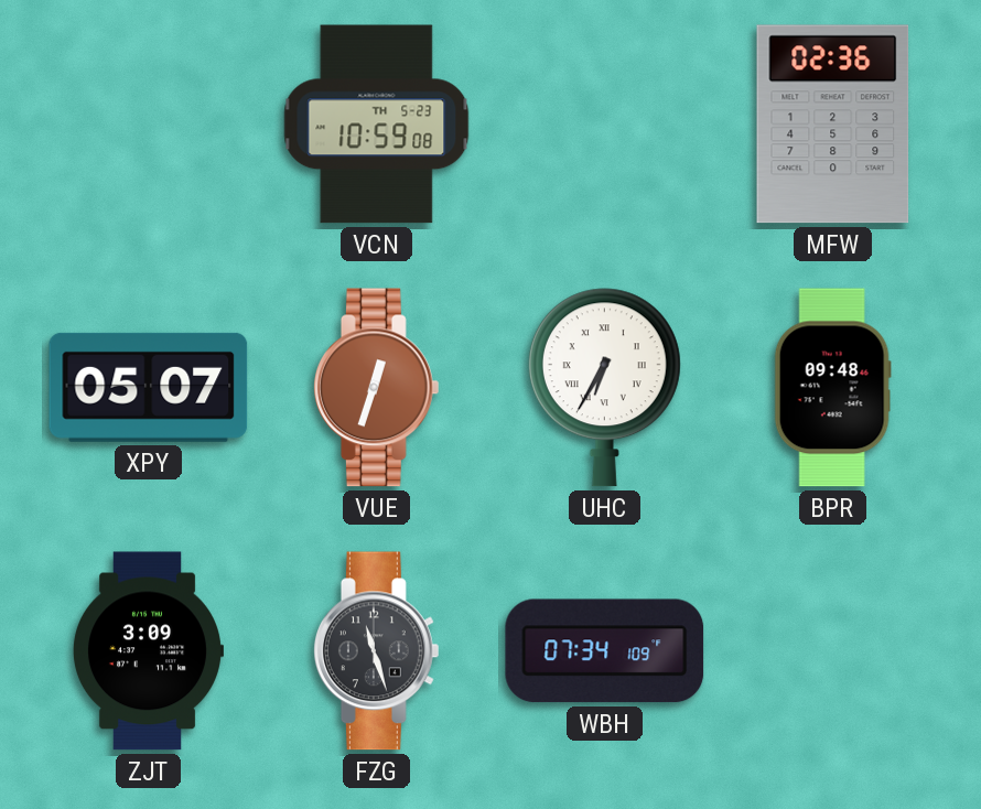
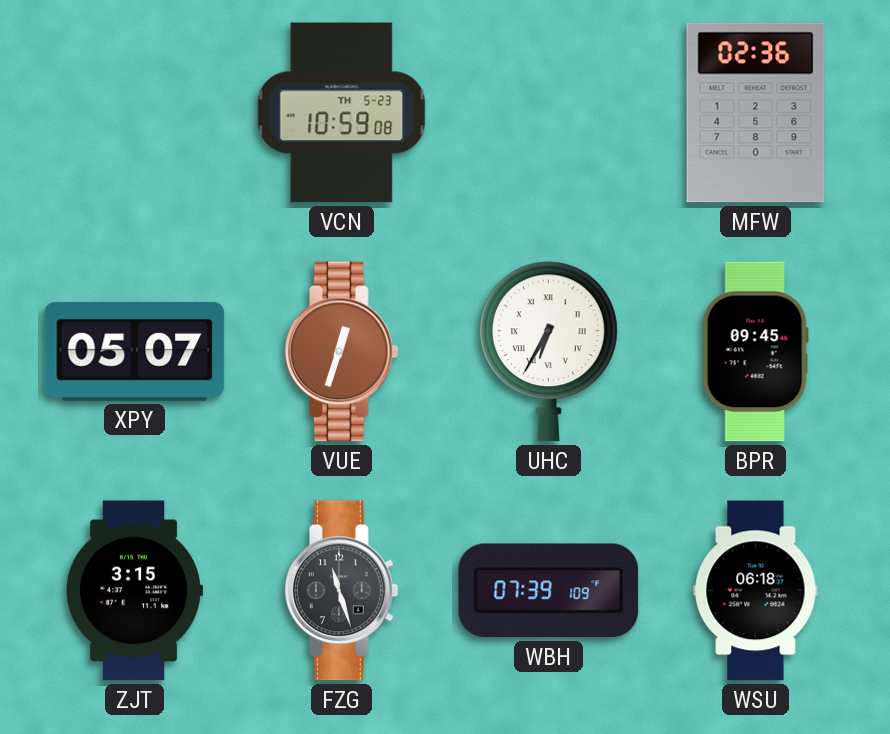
BPR: 09:48 -> 09:45 (755, 352)
ZJT: 3:09 -> 3:15 (133, 591)
WBH: 07:34 -> 07:39 (549, 591)
WSU: none -> 06:18 (756, 591)
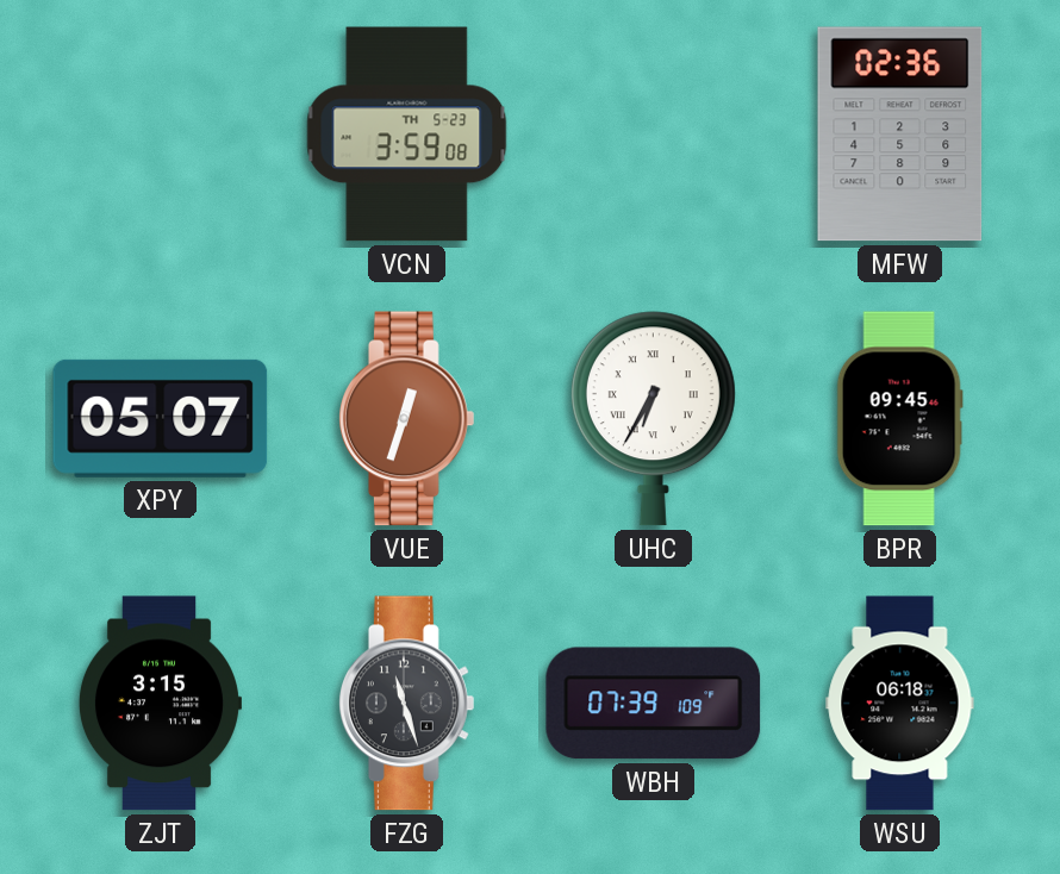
VCN: 10:59 -> 3:59 (407, 135)
